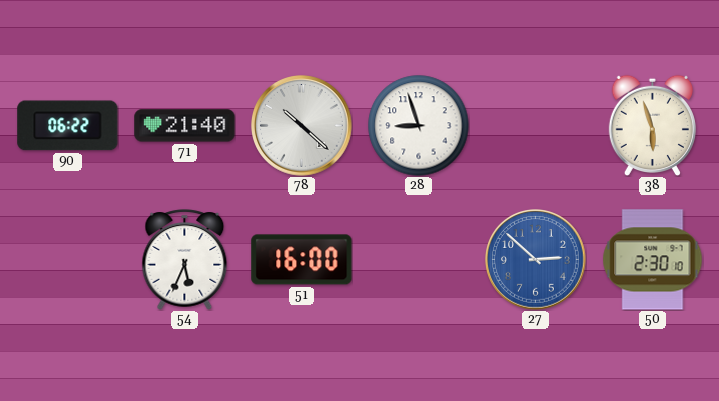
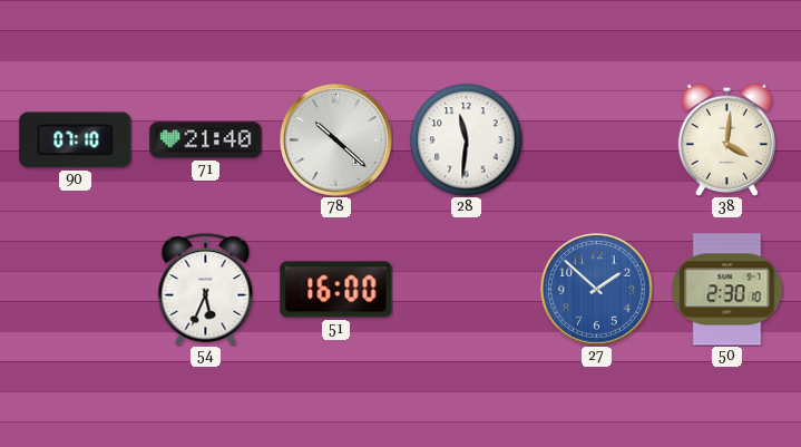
90: 06:22 -> 07:10 (76, 140)
28: 8:57 -> 11:31 (467, 140)
38: 5:57 -> 4:01 (726, 139)
27: 2:52 -> 1:52 (597, 290)
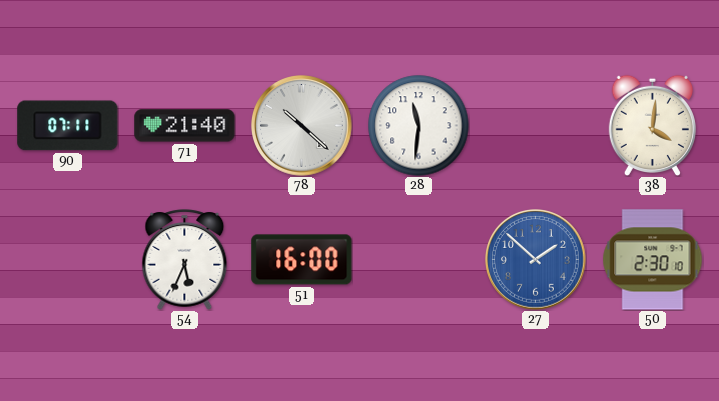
90: 07:10 -> 07:11 (68, 126)
